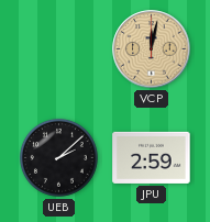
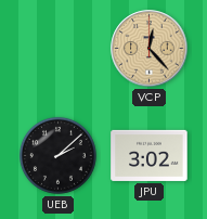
VCP: 12:02 -> 12:23 (150, 49)
JPU: 2:59 -> 3:02 (150, 155)
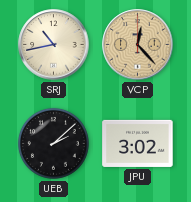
SRJ: none -> 10:43 (54, 45)
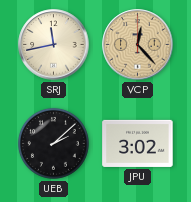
SRJ: 10:43 -> 11:43 (54, 45)
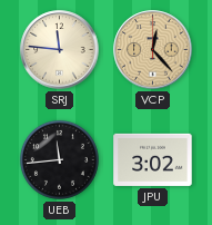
SRJ: 11:43 -> 11:46 (60, 50)
UEB: 2:08 -> 11:44 (59, 159)
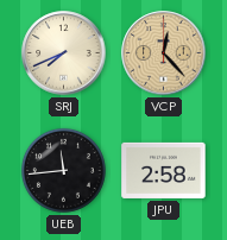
SRJ: 11:46 -> 7:41 (64, 53)
JPU: 3:02 -> 2:58 (164, 170)
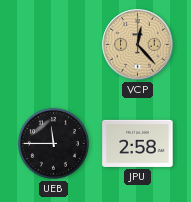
SRJ: 7:41 -> none (64, 53)
UEB: 11:44 -> 11:45 (53, 143)
